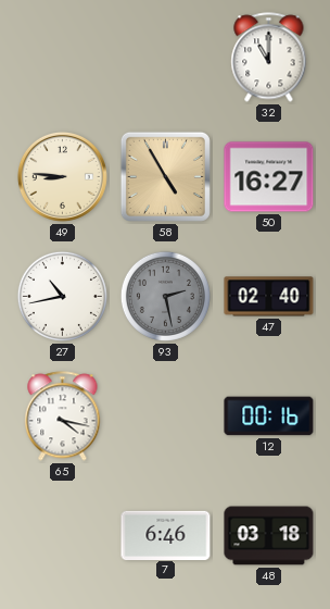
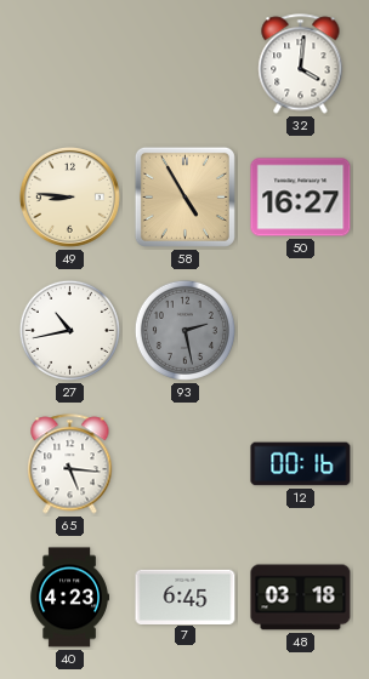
32: 11:00 -> 4:01 (301, 64)
47: 02:40 -> none (269, 297)
65: 4:17 -> 5:16 (70, 464)
40: none -> 4:23 (69, 598)
7: 6:46 -> 6:45 (186, 597)
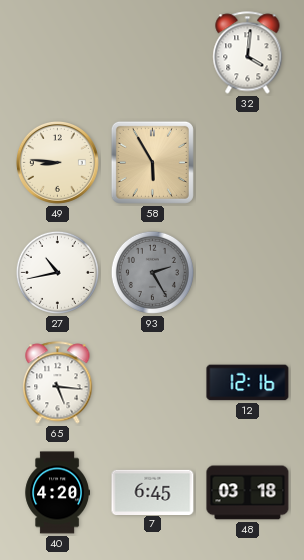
58: 4:55 -> 5:55 (152, 162)
50: 16:27 -> none (301, 198)
93: 2:28 -> 2:25 (152, 272)
12: 00:16 -> 12:16 (248, 383)
40: 4:23 -> 4:20 (57, 493)
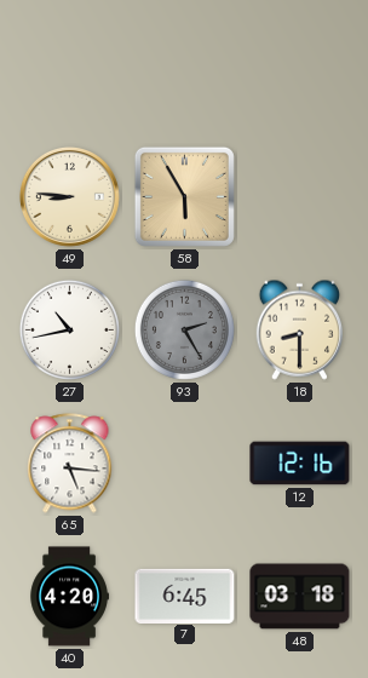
32: 4:01 -> none (248, 53)
18: none -> 8:30 (299, 329)
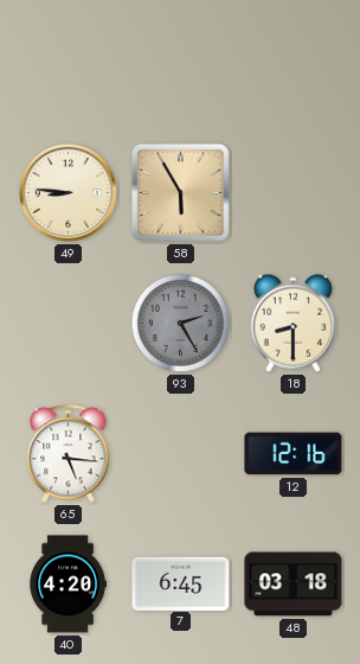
27: 10:43 -> none (69, 329)
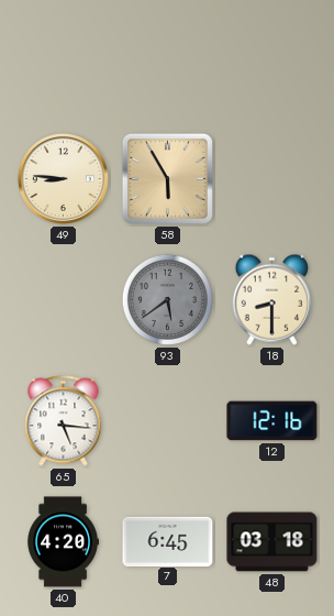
93: 2:25 -> 5:39 (167, 299)
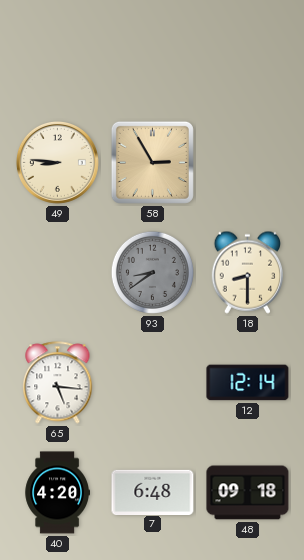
58: 5:55 -> 2:55 (152, 162)
93: 5:39 -> 8:39 (152, 272)
12: 12:16 -> 12:14 (248, 383)
7: 6:45 -> 6:48 (153, 492)
48: 03:18 -> 09:18 (248, 493)
